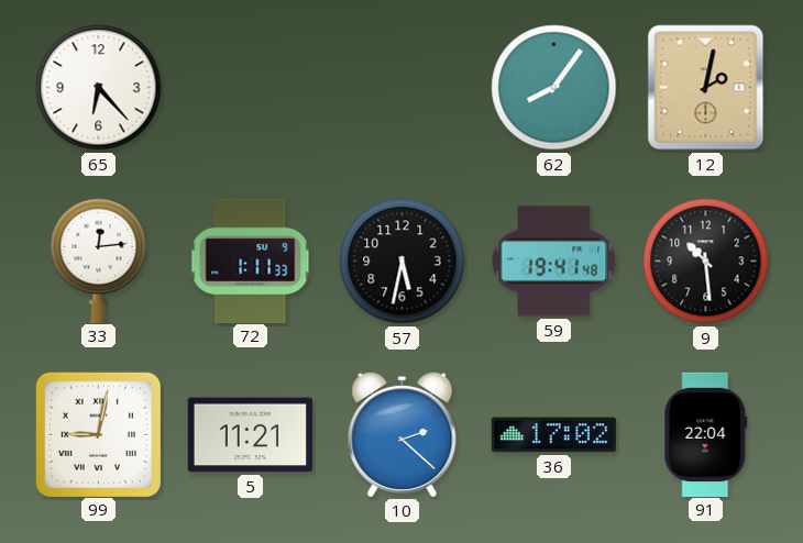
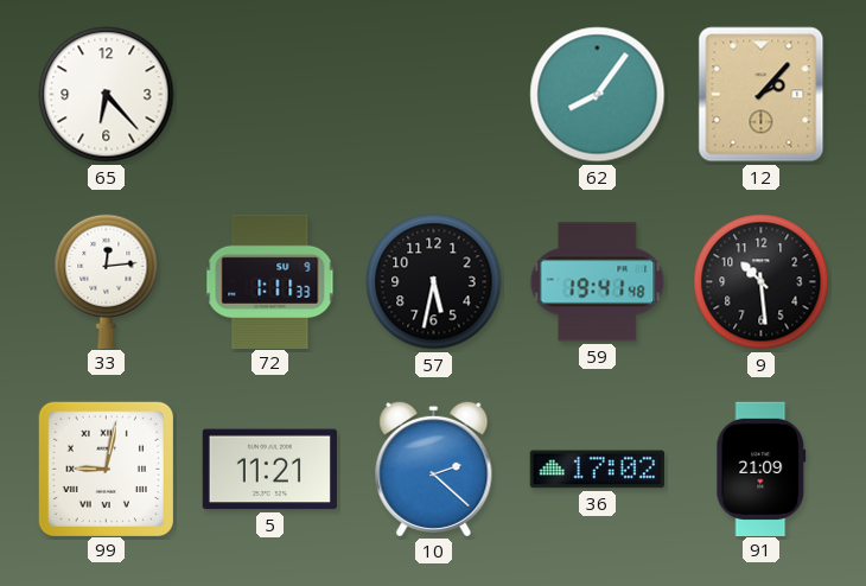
12: 2:02 -> 2:07 (762, 95)
91: 22:04 -> 21:09 (762, 469)
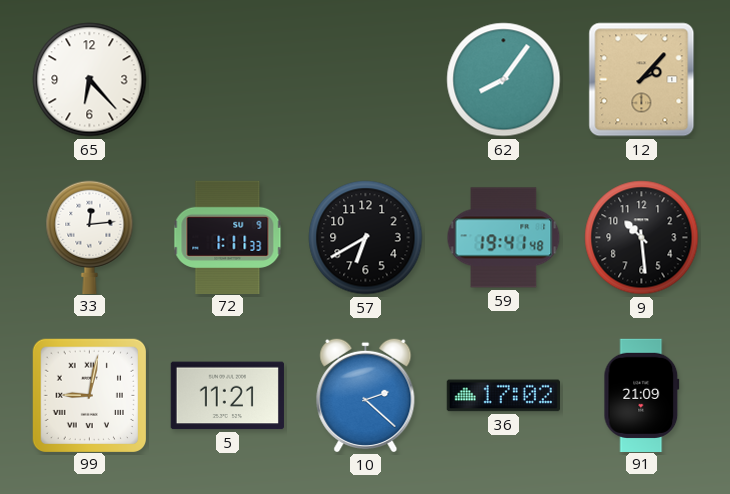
57: 5:32 -> 6:40 (366, 238)
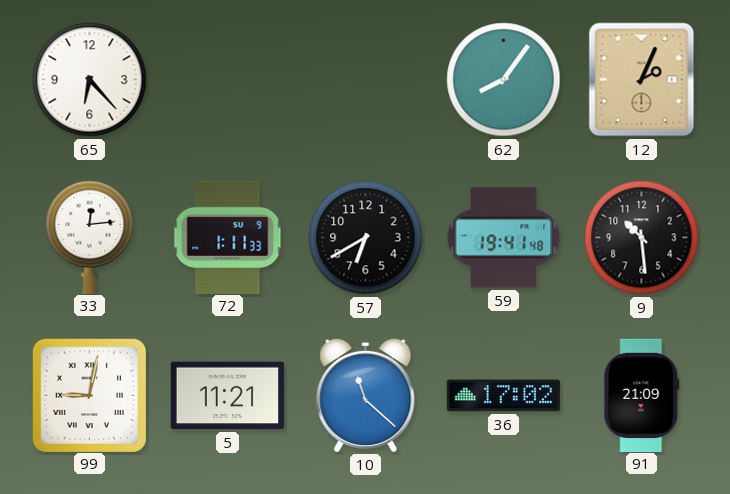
12: 2:07 -> 2:04 (642, 80)
10: 2:22 -> 11:22 (366, 395)
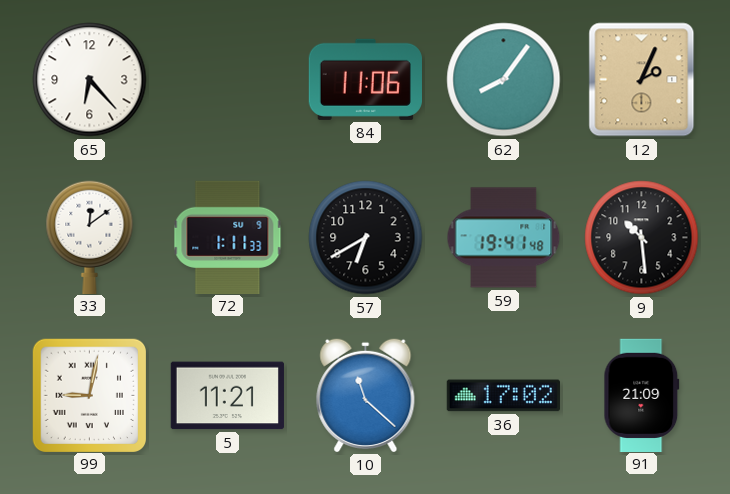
84: none -> 11:06 (365, 79)
33: 12:14 -> 12:09 (90, 237)
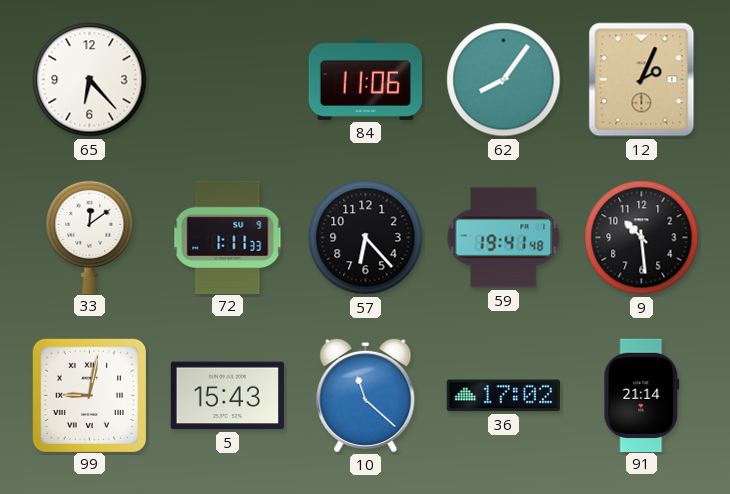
57: 6:40 -> 6:23 (366, 238)
5: 11:21 -> 15:43 (227, 396)
91: 21:09 -> 21:14 (642, 395)
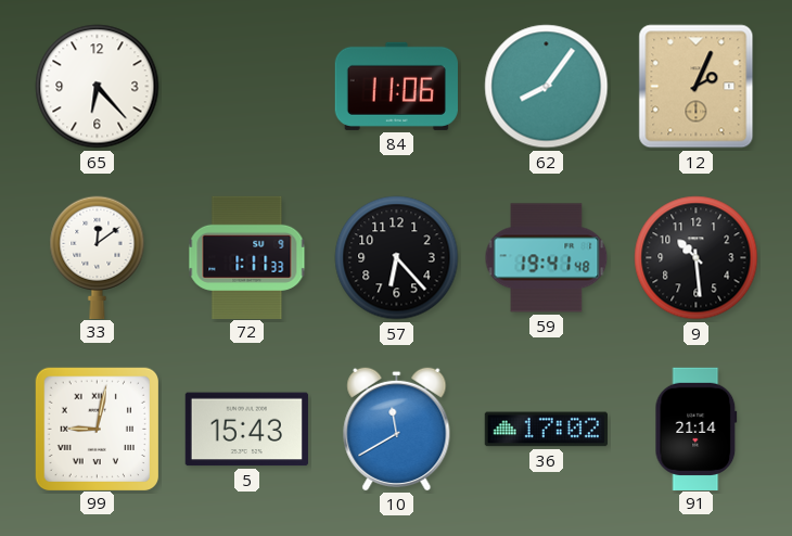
10: 11:22 -> 11:40 (397, 429)
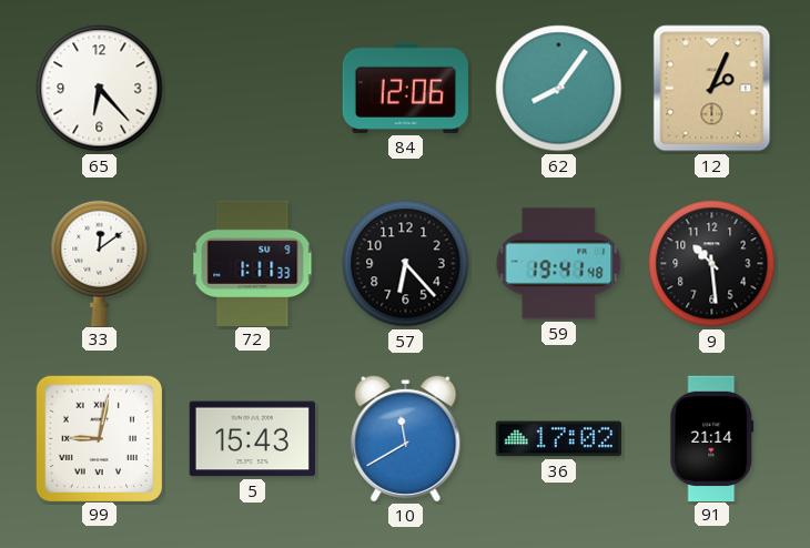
84: 11:06 -> 12:06 (405, 88)
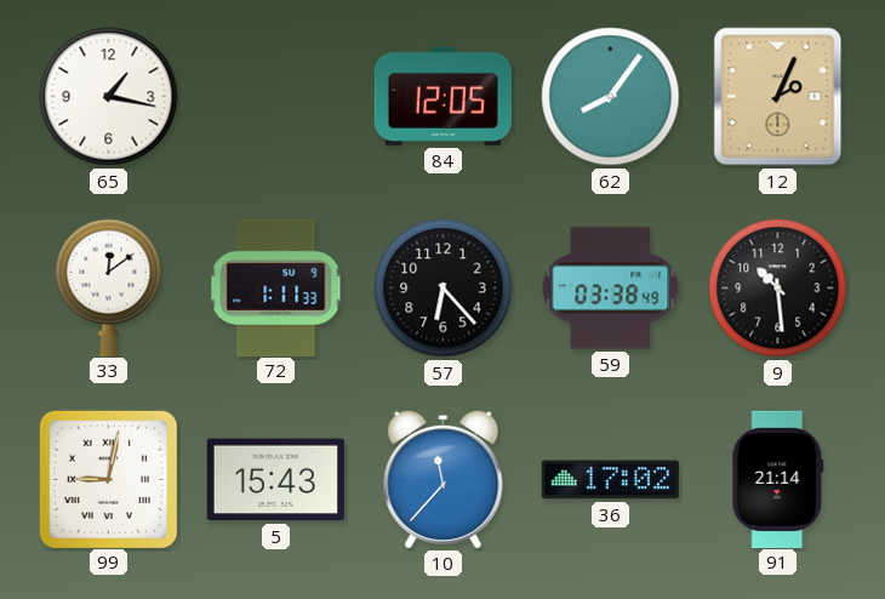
65: 6:23 -> 1:17 (109, 97)
84: 12:06 -> 12:05 (442, 96)
59: 19:41 -> 03:38 (611, 289)
10: 11:40 -> 11:37 (444, 479)
